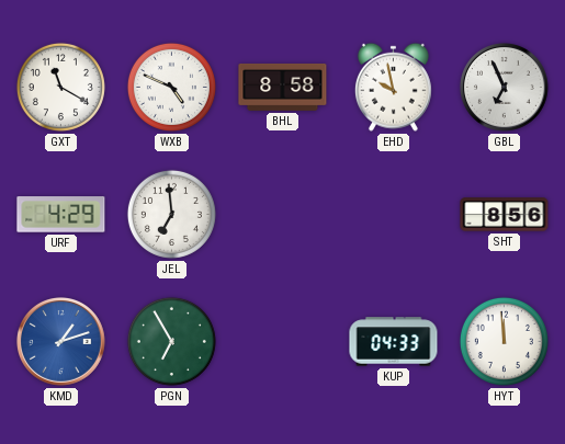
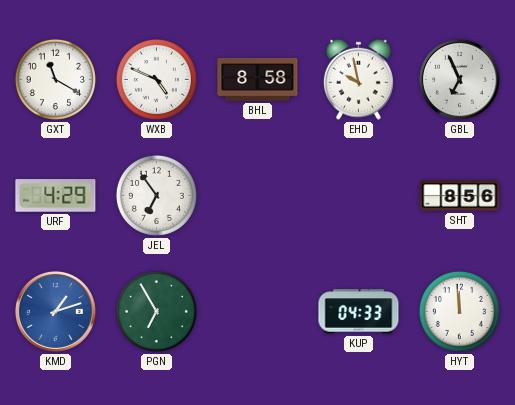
JEL: 6:59 -> 6:54 (156, 195)
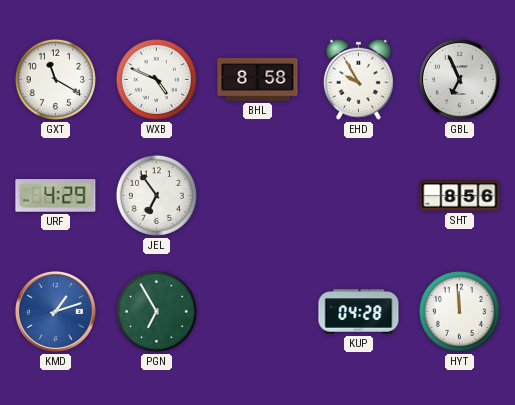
EHD: 9:58 -> 9:55 (358, 79)
KUP: 04:33 -> 04:28 (359, 312)
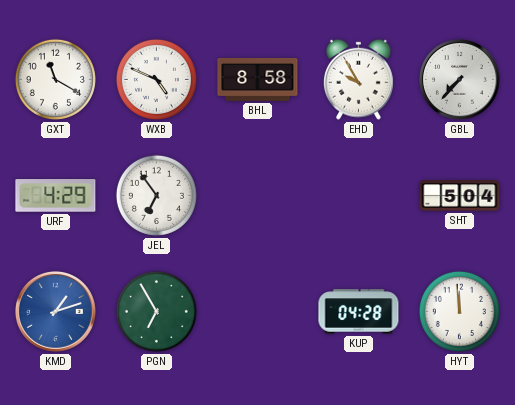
GBL: 6:56 -> 7:37 (460, 80)
SHT: 8:56 -> 5:04 (460, 196)
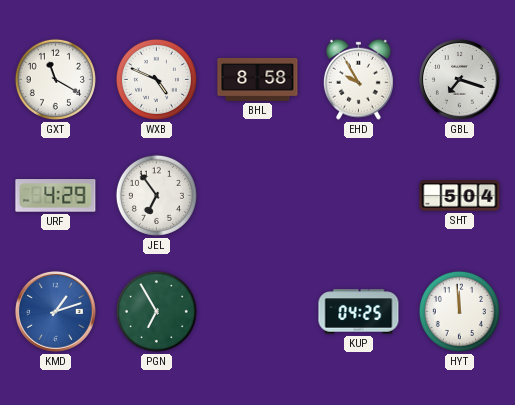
GBL: 7:37 -> 7:18 (460, 80)
KUP: 04:28 -> 04:25 (359, 312)
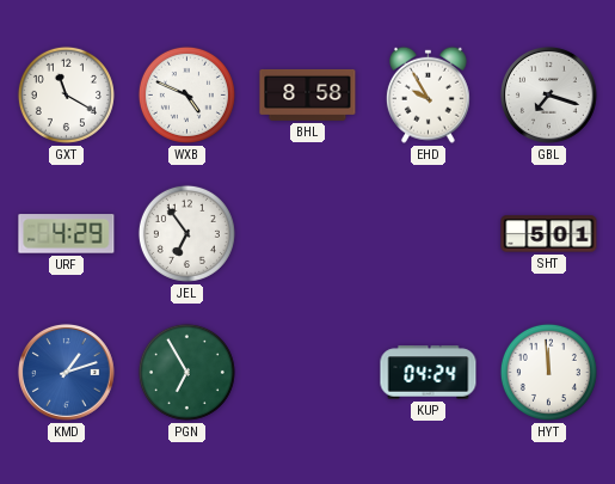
SHT: 5:04 -> 5:01 (549, 234)
KUP: 04:25 -> 04:24 (429, 373)
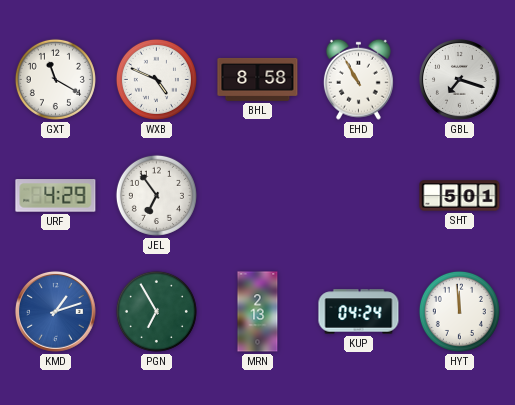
EHD: 9:55 -> 10:55 (358, 79)
MRN: none -> 2:13 (258, 312)
